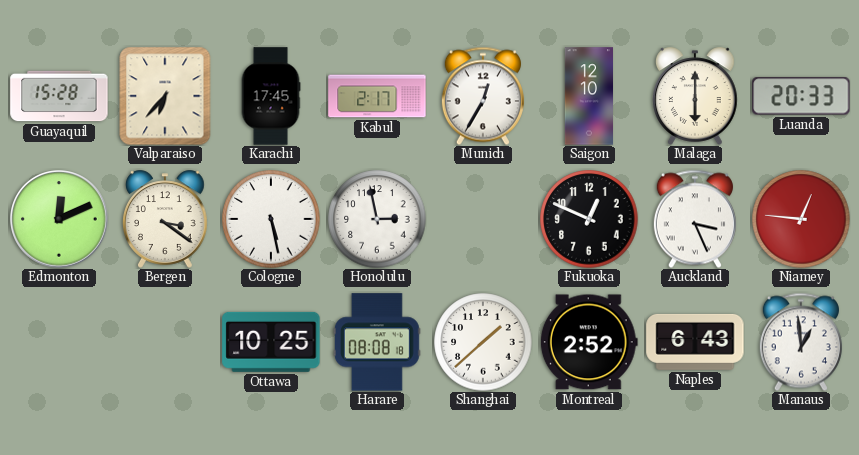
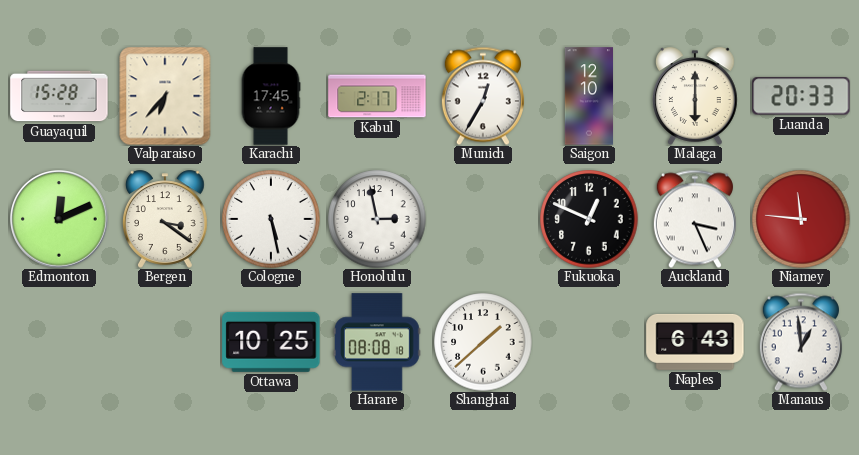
Niamey: 12:46 -> 11:46 (801, 219)
Montreal: 2:52 -> none (589, 342)
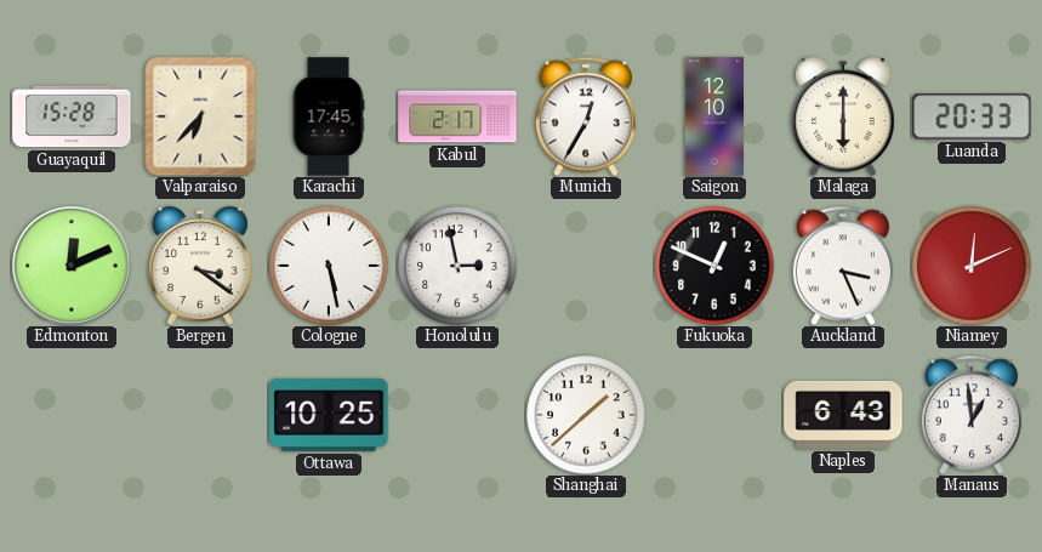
Niamey: 11:46 -> 12:11 (972, 266)
Harare: 08:08 -> none (377, 342)
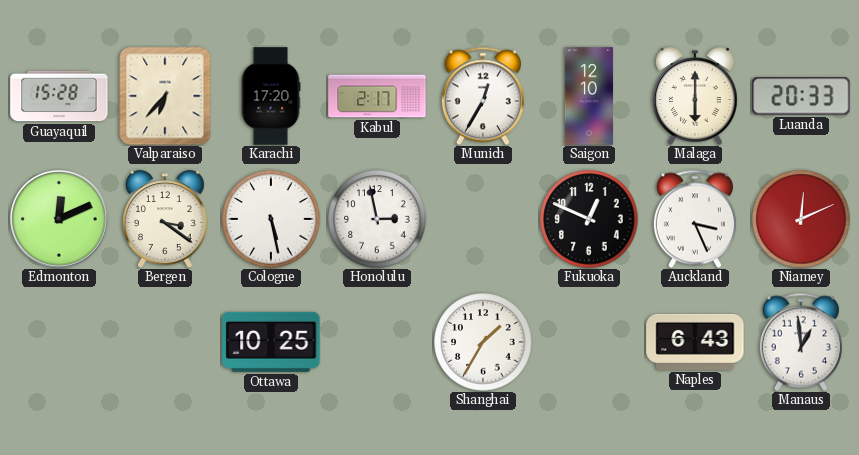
Karachi: 17:45 -> 17:20 (271, 96)
Shanghai: 1:38 -> 1:35 (483, 342)
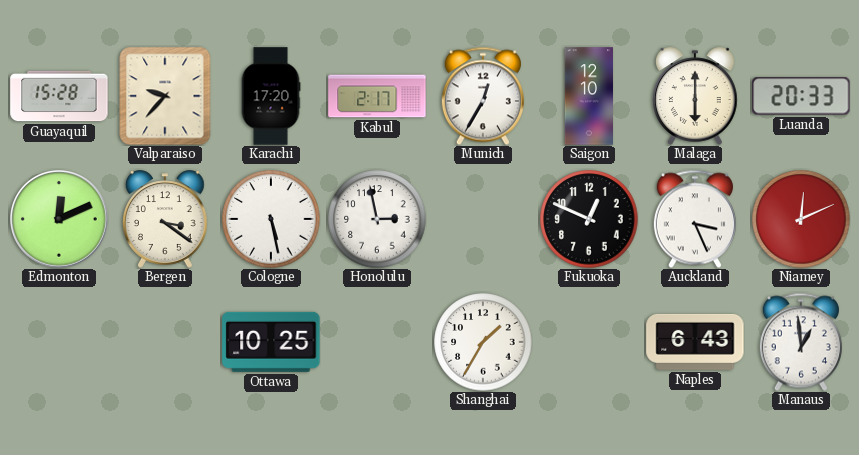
Valparaiso: 6:37 -> 9:37 (165, 96)
